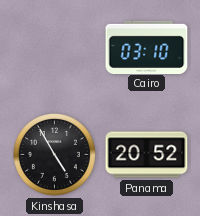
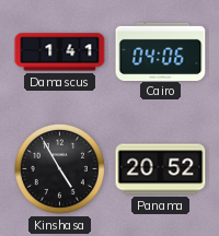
Damascus: none -> 1:41 (60, 52)
Cairo: 03:10 -> 04:06 (161, 51)
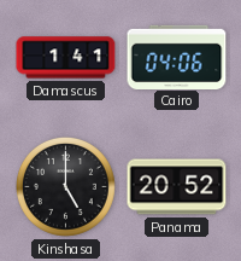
Kinshasa: 4:55 -> 5:00 (65, 186)
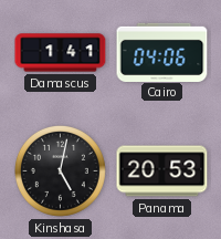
Kinshasa: 5:00 -> 5:02 (60, 170)
Panama: 20:52 -> 20:53 (162, 172)
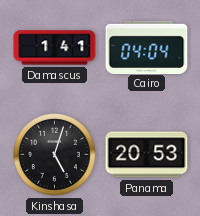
Cairo: 04:06 -> 04:04 (147, 47)
Kinshasa: 5:02 -> 5:03 (54, 154)
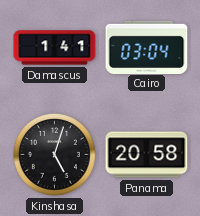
Cairo: 04:04 -> 03:04 (147, 47)
Panama: 20:53 -> 20:58 (147, 155)
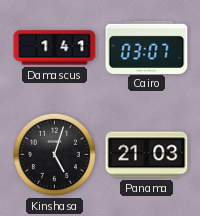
Cairo: 03:04 -> 03:07 (147, 47)
Panama: 20:58 -> 21:03 (147, 155)
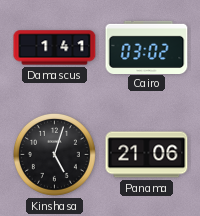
Cairo: 03:07 -> 03:02 (147, 47)
Panama: 21:03 -> 21:06 (147, 155)
